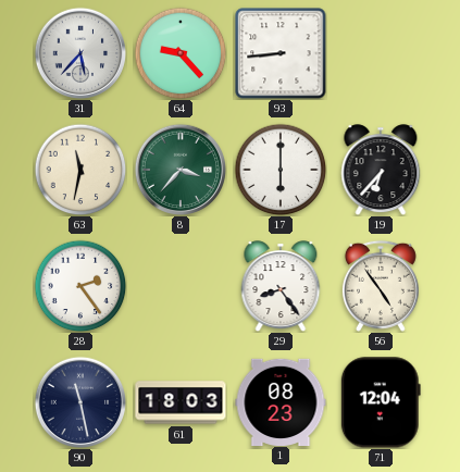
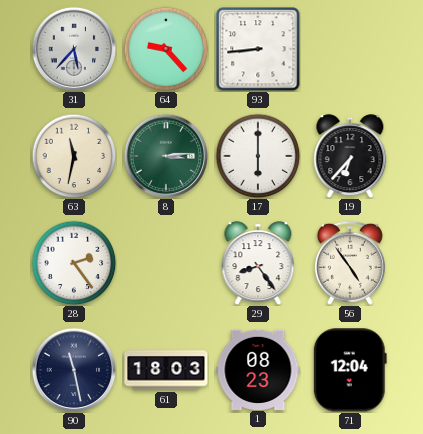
8: 3:37 -> 3:14 (166, 156)
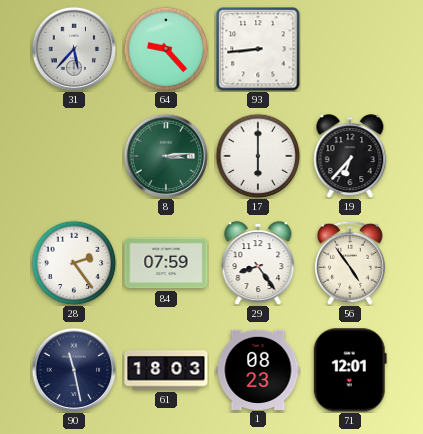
63: 11:32 -> none (74, 156)
84: none -> 07:59 (166, 263)
71: 12:04 -> 12:01 (350, 370)
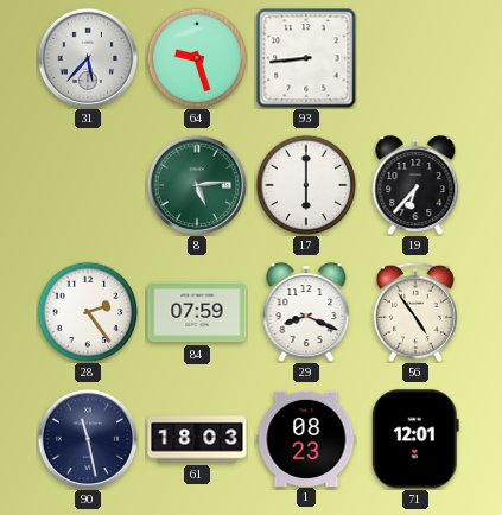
64: 9:23 -> 9:27 (197, 58)
8: 3:14 -> 5:14 (197, 185)
29: 8:24 -> 8:19 (306, 312)
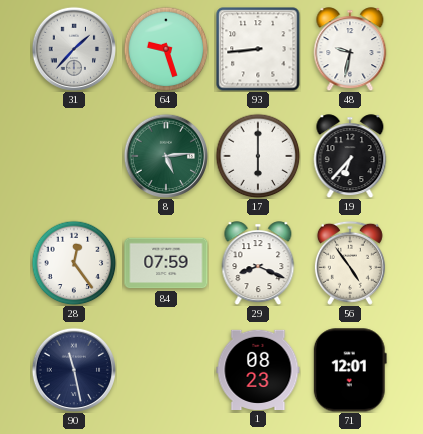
31: 5:37 -> 1:37 (74, 49)
48: none -> 9:32 (350, 49)
28: 2:24 -> 12:24 (74, 263)
61: 18:03 -> none (197, 439)
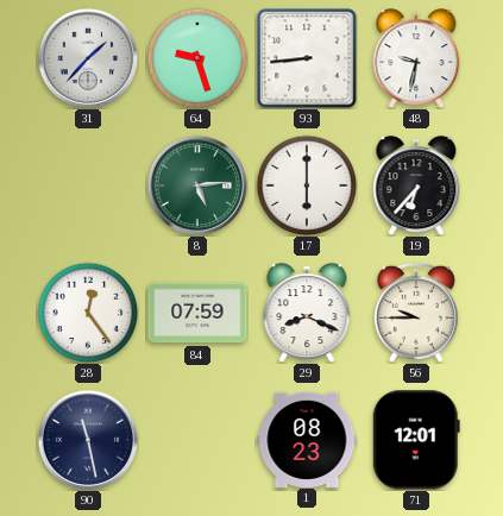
56: 4:54 -> 9:45 (416, 313)
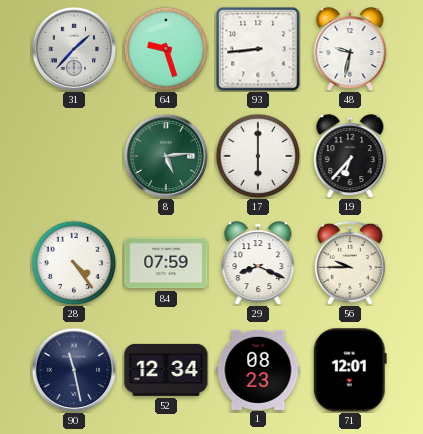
28: 12:24 -> 4:24 (74, 263)
52: none -> 12:34 (166, 370)
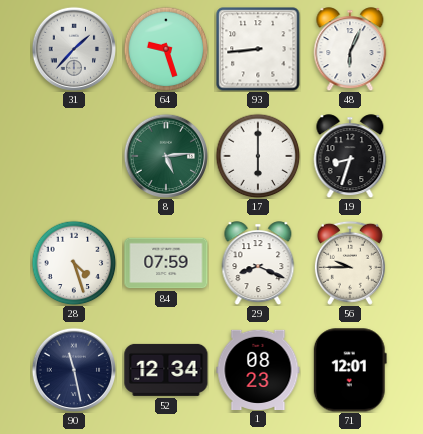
48: 9:32 -> 6:04 (350, 49)
19: 6:37 -> 8:33 (350, 156)
28: 4:24 -> 4:27 (74, 263)
